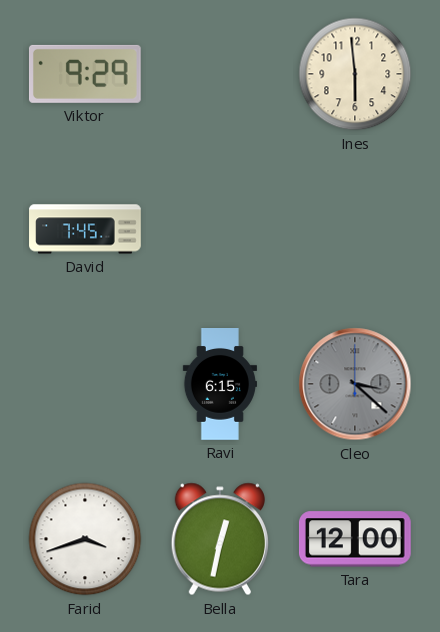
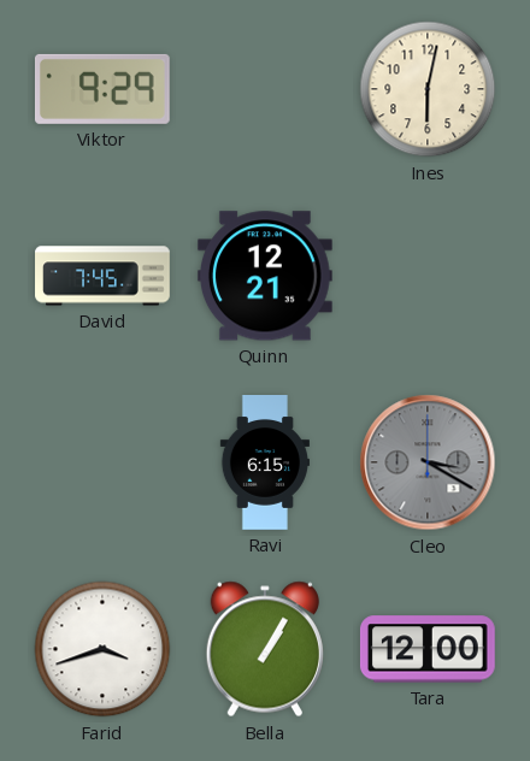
Ines: 5:59 -> 6:02 (428, 89)
Quinn: none -> 12:21 (265, 276)
Cleo: 3:22 -> 3:20 (428, 462)
Bella: 12:32 -> 1:05 (265, 649)
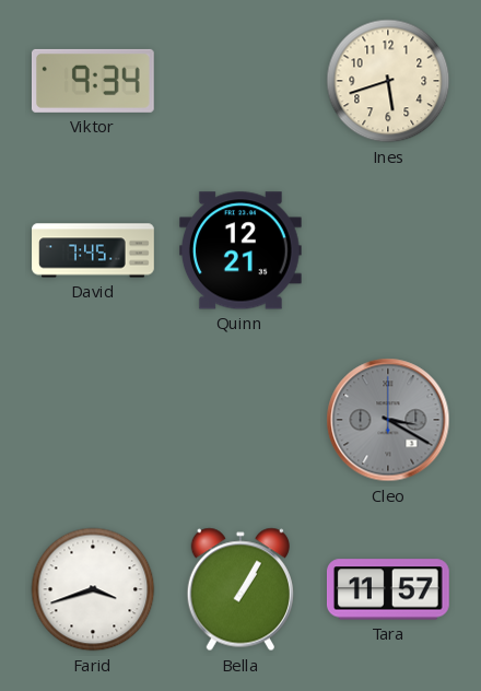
Viktor: 9:29 -> 9:34 (93, 81)
Ines: 6:02 -> 5:42 (388, 81)
Ravi: 6:15 -> none (265, 462)
Tara: 12:00 -> 11:57 (388, 589)
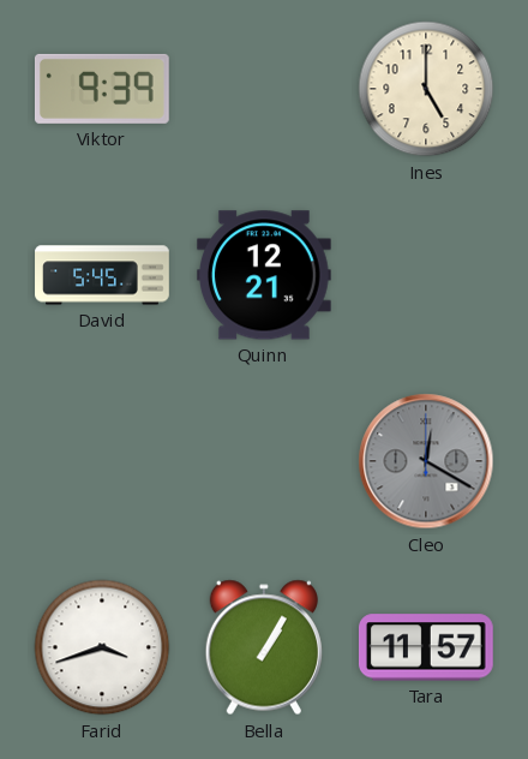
Viktor: 9:34 -> 9:39 (102, 89)
Ines: 5:42 -> 5:00 (426, 89)
David: 7:45 -> 5:45 (102, 275)
Cleo: 3:20 -> 12:20 (426, 461)
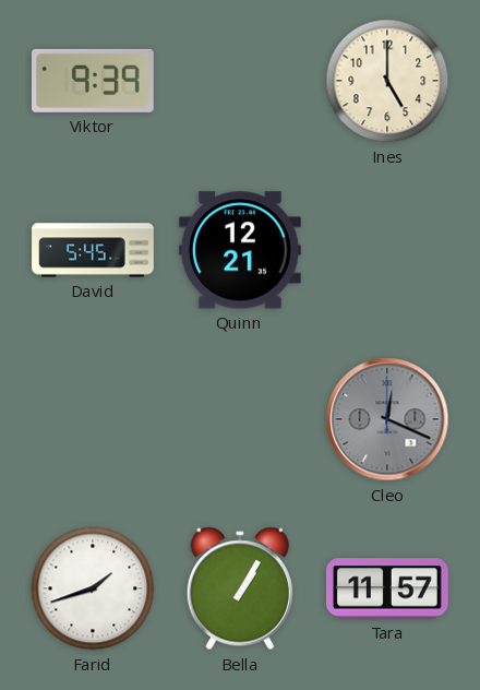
Cleo: 12:20 -> 12:19 (387, 419)
Farid: 3:42 -> 1:42 (93, 588)
